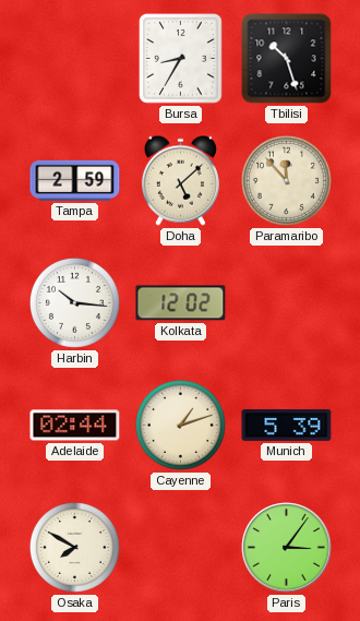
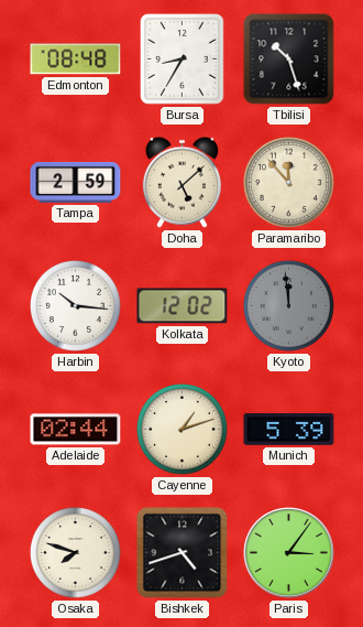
Edmonton: none -> 08:48 (76, 60)
Kyoto: none -> 11:59 (288, 305)
Osaka: 7:50 -> 7:48 (75, 552)
Bishkek: none -> 4:42 (183, 553)
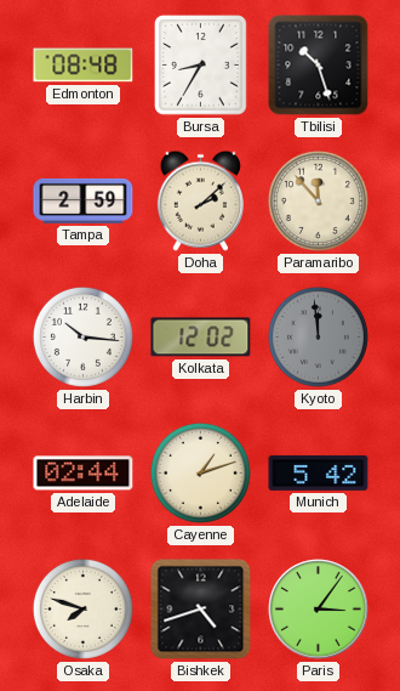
Doha: 5:08 -> 2:08 (200, 200)
Munich: 5:39 -> 5:42 (319, 472)
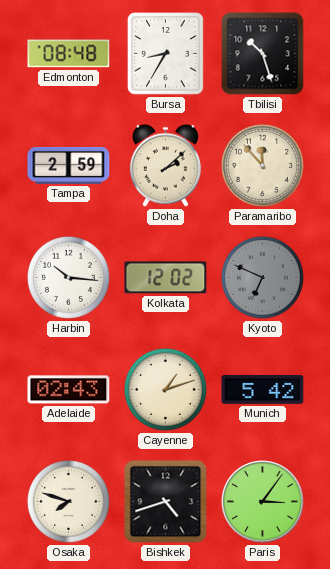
Kyoto: 11:59 -> 6:49 (262, 277)
Adelaide: 02:44 -> 02:43 (69, 390)
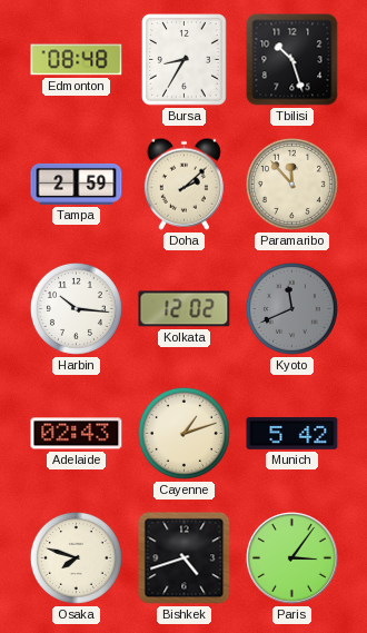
Kyoto: 6:49 -> 11:41 (291, 308)
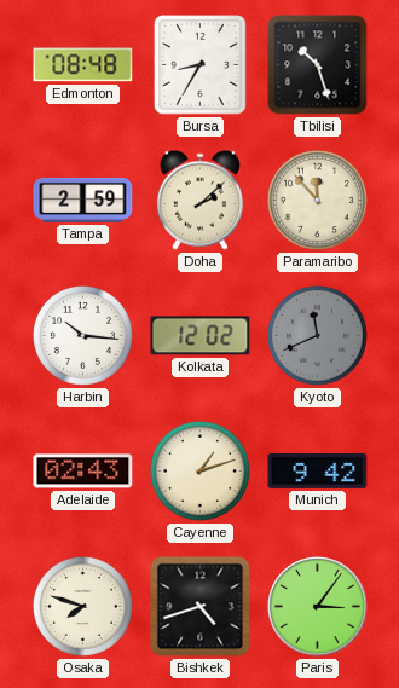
Munich: 5:42 -> 9:42 (318, 470)
